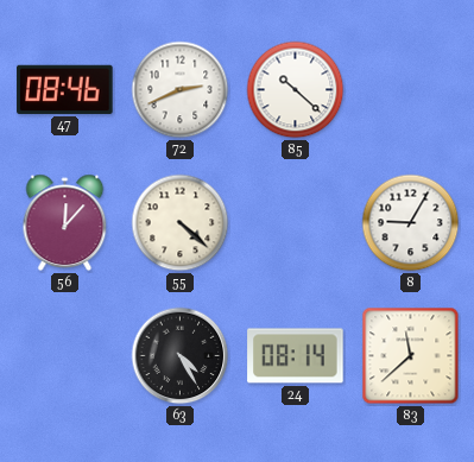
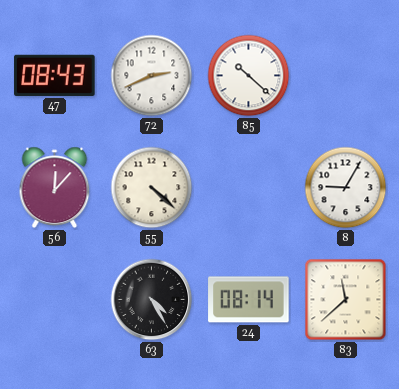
47: 08:46 -> 08:43 (55, 75)
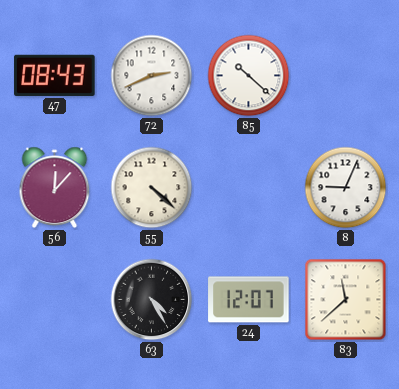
8: 9:05 -> 9:04 (346, 188)
24: 08:14 -> 12:07 (249, 300)
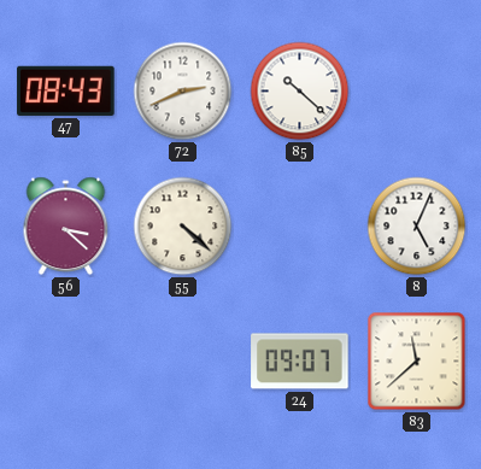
56: 12:07 -> 3:22 (66, 227)
8: 9:04 -> 5:04 (417, 227)
63: 4:25 -> none (152, 300)
24: 12:07 -> 09:07 (300, 362)
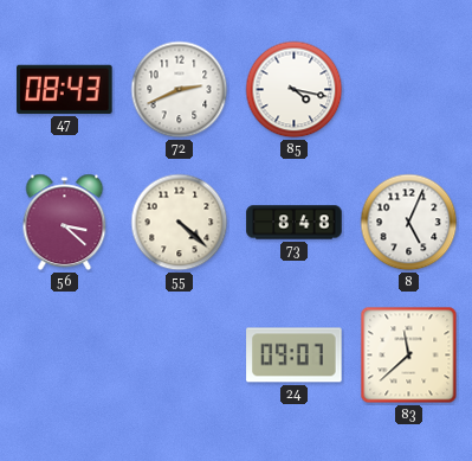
85: 10:22 -> 4:17 (295, 90)
73: none -> 8:48 (295, 223)
